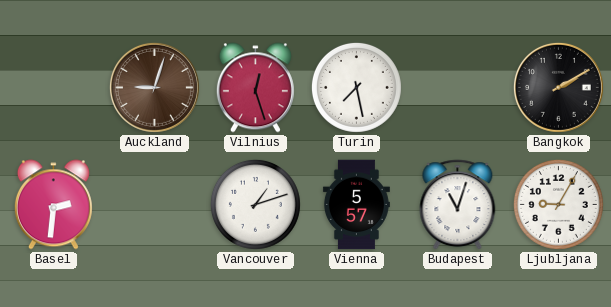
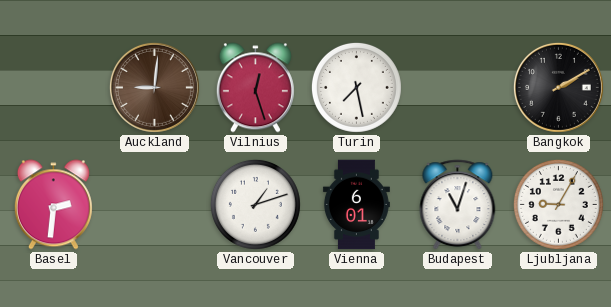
Auckland: 9:03 -> 9:01 (154, 87)
Vienna: 5:57 -> 6:01 (356, 205)
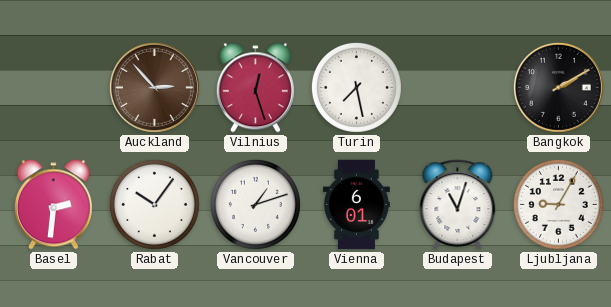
Auckland: 9:01 -> 2:53 (154, 87)
Rabat: none -> 10:06 (154, 204)
